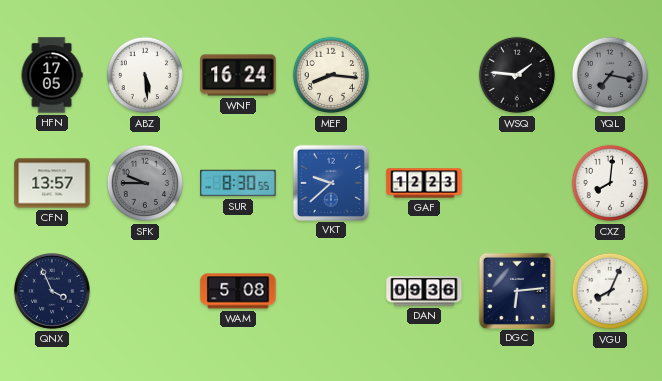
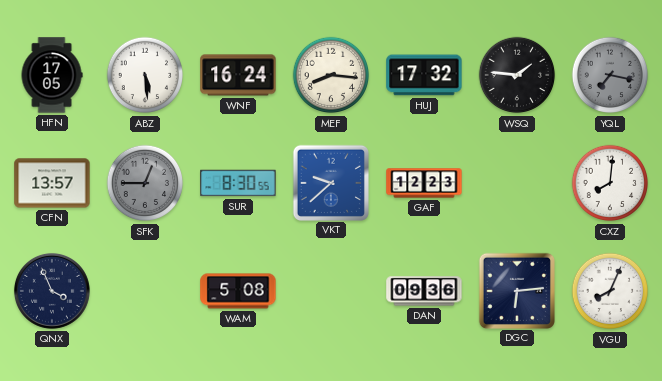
HUJ: none -> 17:32 (424, 75)
SFK: 9:45 -> 12:45 (145, 183)
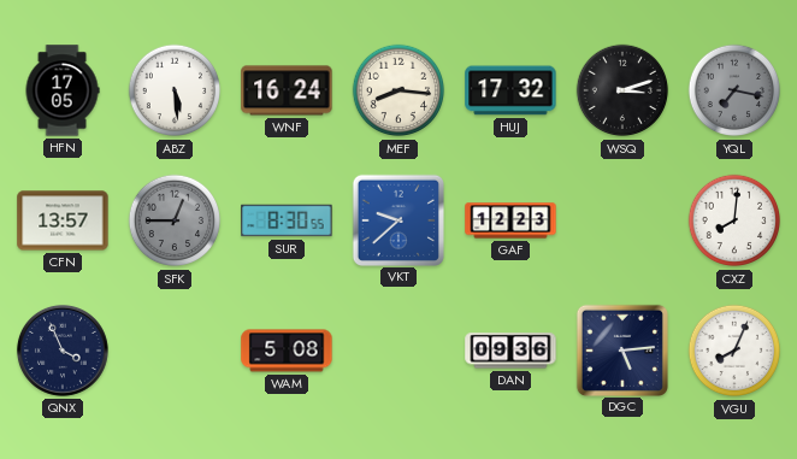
WSQ: 1:46 -> 3:12 (622, 90)
DGC: 6:14 -> 5:14 (621, 349)
